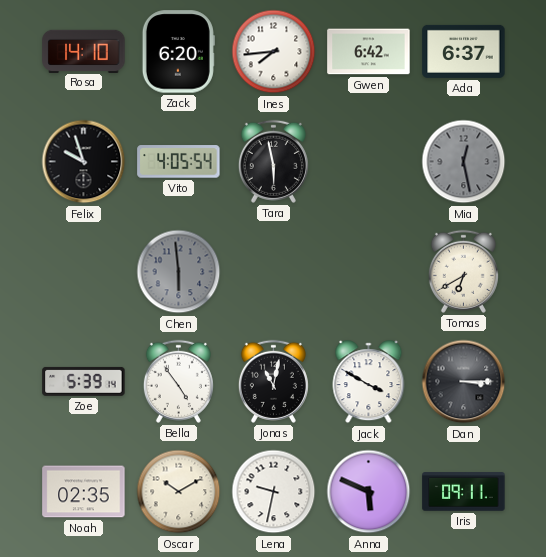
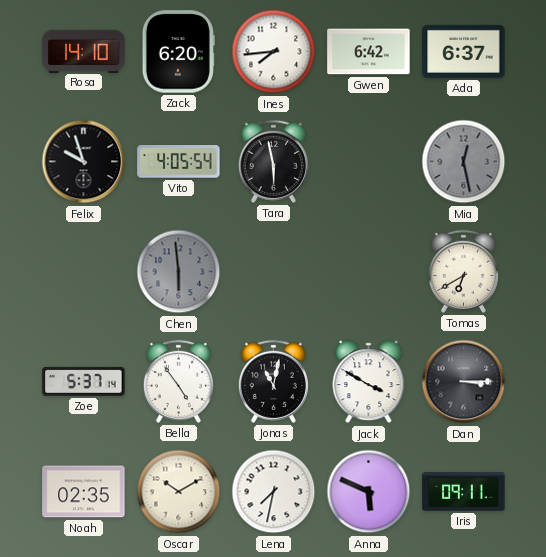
Zoe: 5:39 -> 5:37 (84, 381)
Lena: 9:32 -> 7:32 (274, 492)
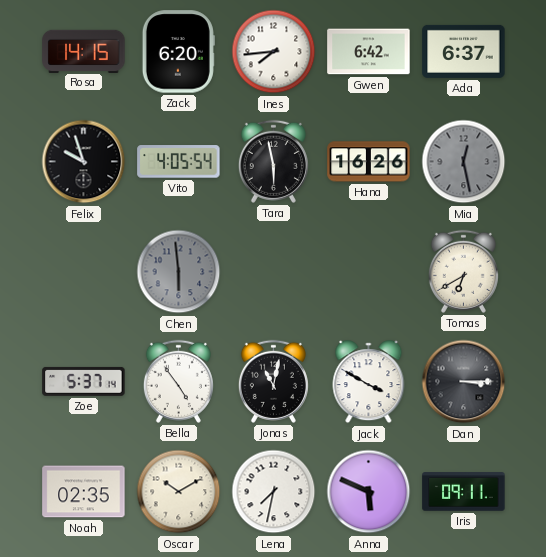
Rosa: 14:10 -> 14:15 (84, 51)
Hana: none -> 16:26 (369, 162)
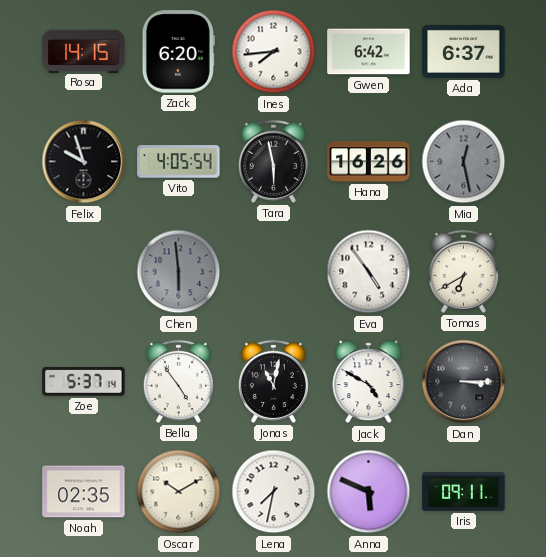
Eva: none -> 4:54 (369, 272)
Jack: 3:50 -> 4:50 (369, 382)
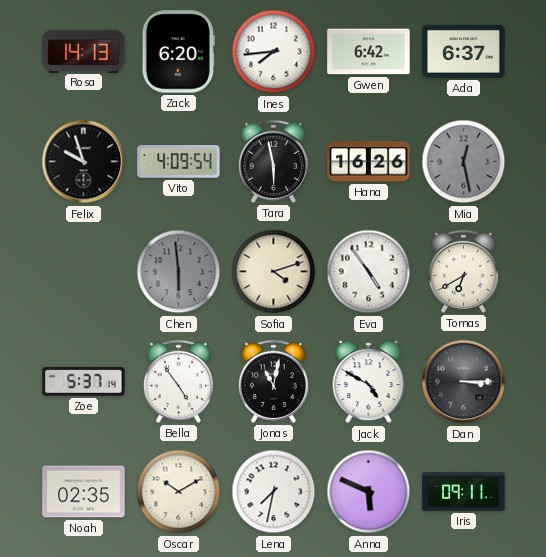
Rosa: 14:15 -> 14:13 (84, 51)
Vito: 4:05 -> 4:09 (179, 162)
Sofia: none -> 4:12 (274, 272)
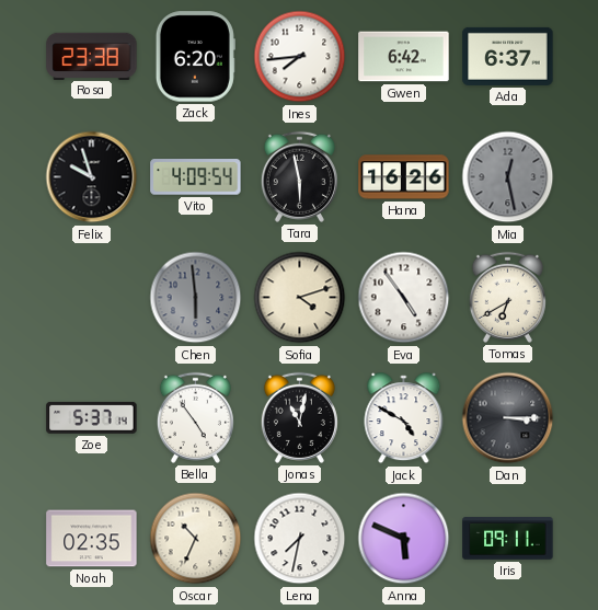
Rosa: 14:13 -> 23:38 (92, 56)
Oscar: 10:10 -> 10:34 (196, 539)
